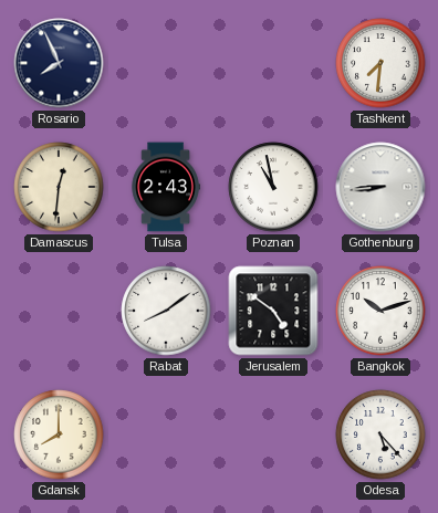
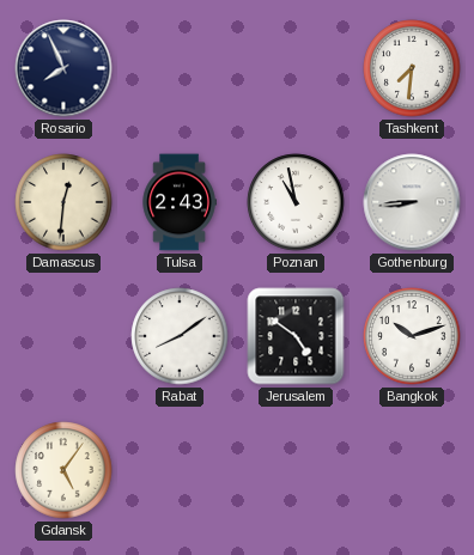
Gdansk: 8:00 -> 5:06 (63, 470)
Odesa: 5:23 -> none (380, 435)
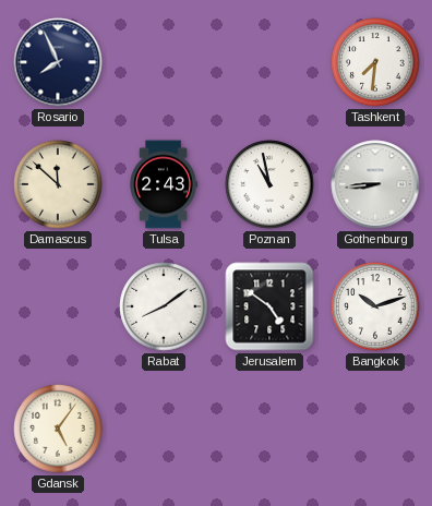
Damascus: 12:31 -> 11:52 (58, 184)
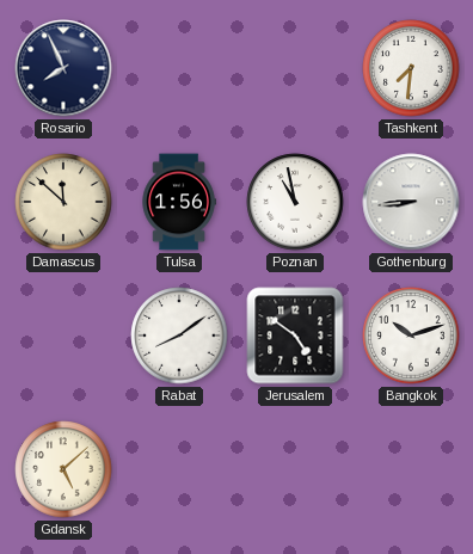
Tulsa: 2:43 -> 1:56 (179, 202)
Gdansk: 5:06 -> 5:08 (63, 469)
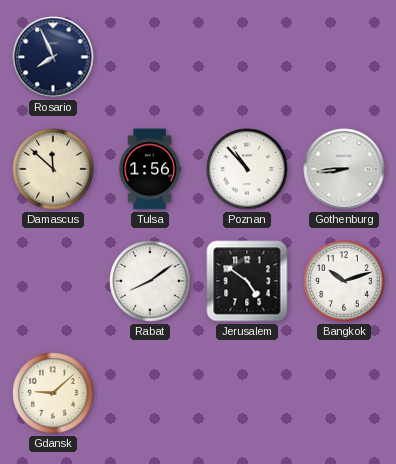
Tashkent: 7:31 -> none (411, 68)
Poznan: 10:58 -> 10:53 (247, 169)
Gdansk: 5:08 -> 9:08 (53, 393)
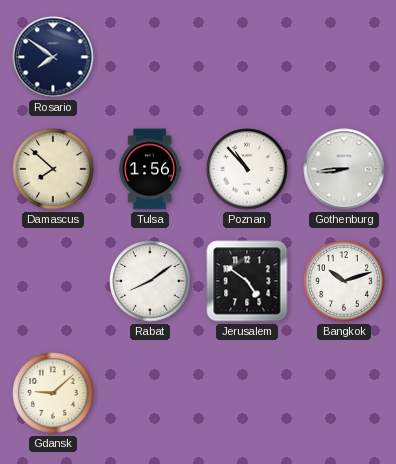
Rosario: 7:56 -> 7:51 (53, 57)
Damascus: 11:52 -> 7:52 (53, 169)
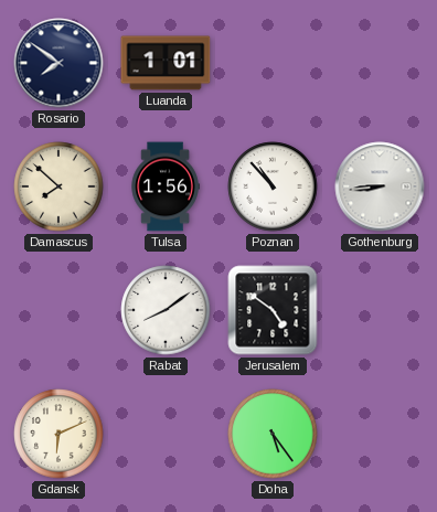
Luanda: none -> 1:01 (166, 63)
Bangkok: 10:12 -> none (344, 281)
Gdansk: 9:08 -> 6:11 (58, 434)
Doha: none -> 5:24 (273, 434)
